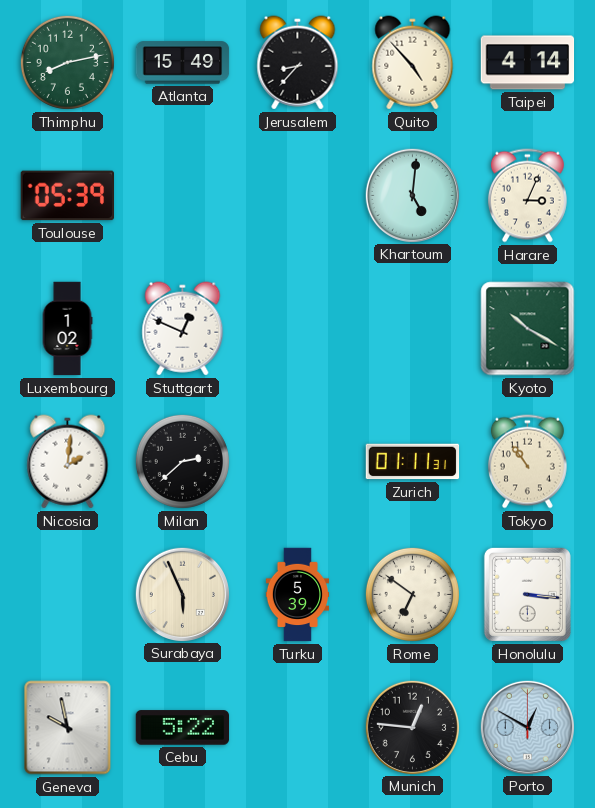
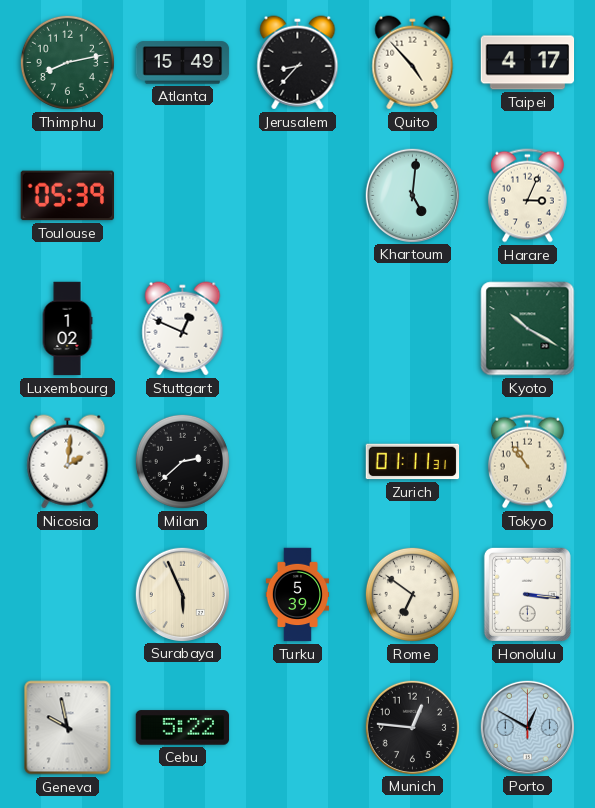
Taipei: 4:14 -> 4:17 (528, 63)
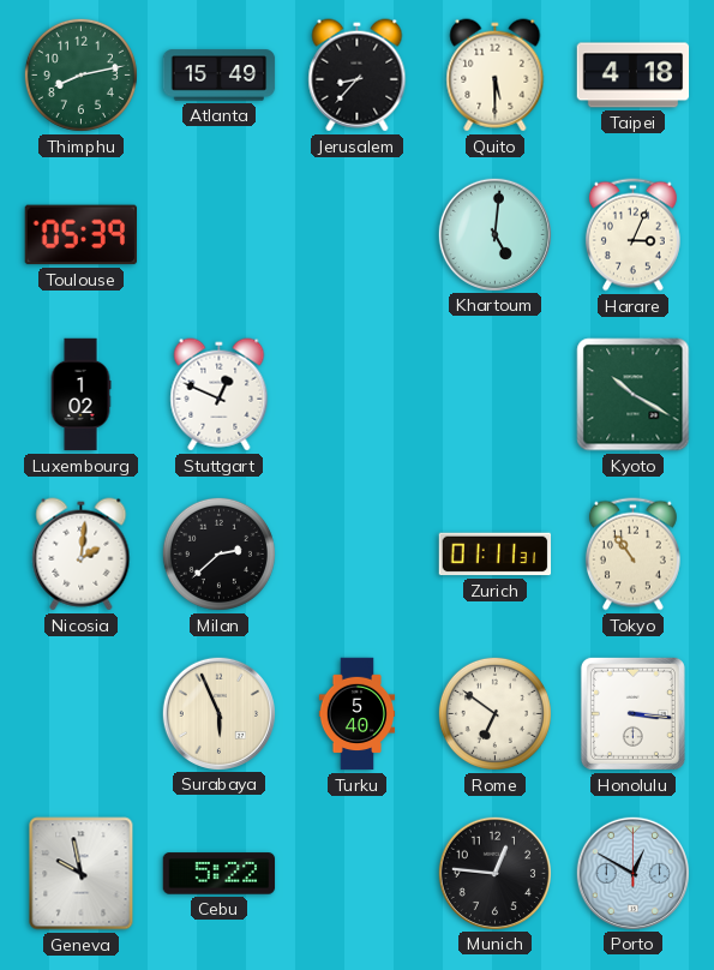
Quito: 4:53 -> 5:30 (496, 76)
Taipei: 4:17 -> 4:18 (634, 76)
Turku: 5:39 -> 5:40 (358, 714)
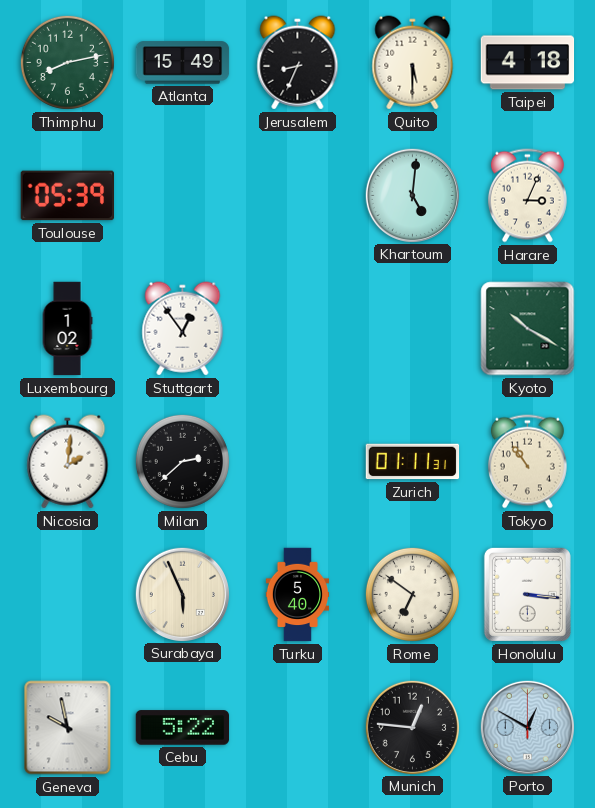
Jerusalem: 8:37 -> 8:34 (298, 63)
Stuttgart: 12:49 -> 12:54 (183, 329)
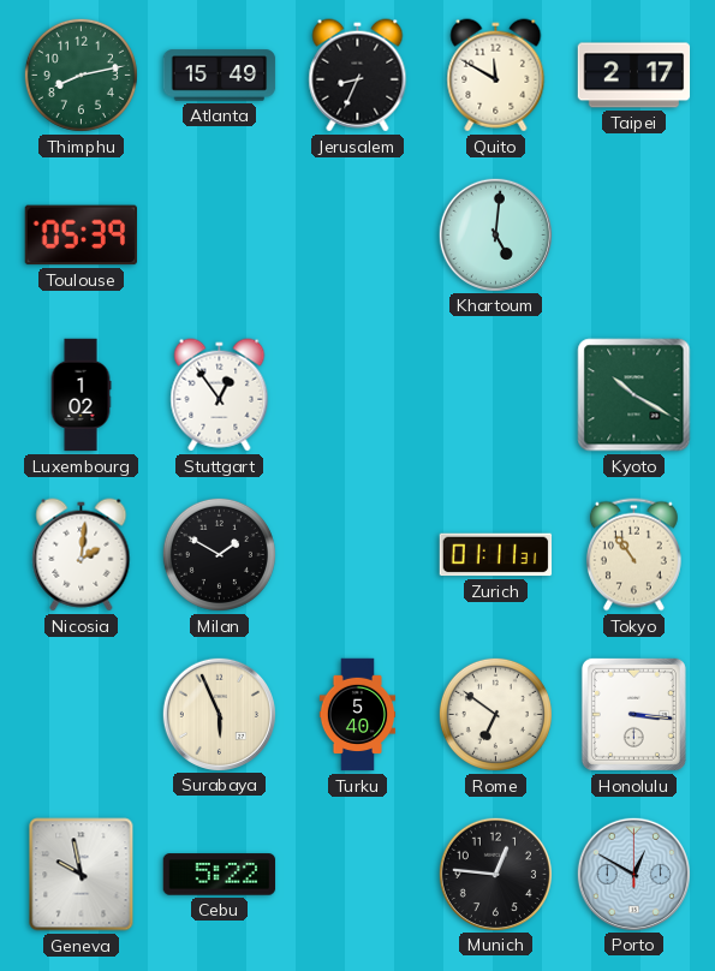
Quito: 5:30 -> 11:50 (496, 76)
Taipei: 4:18 -> 2:17 (634, 76)
Harare: 3:04 -> none (527, 196)
Milan: 2:38 -> 1:50 (219, 554)
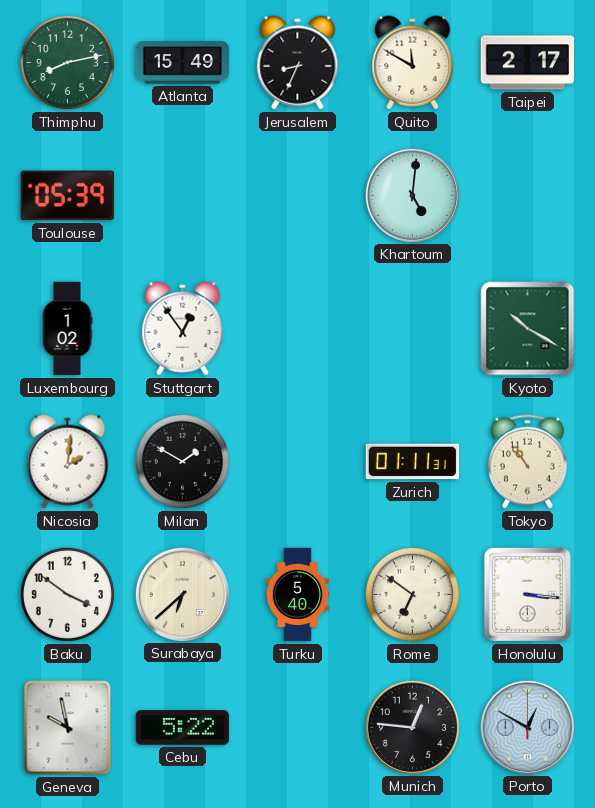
Baku: none -> 3:51 (67, 594)
Surabaya: 5:56 -> 6:38 (182, 594)
